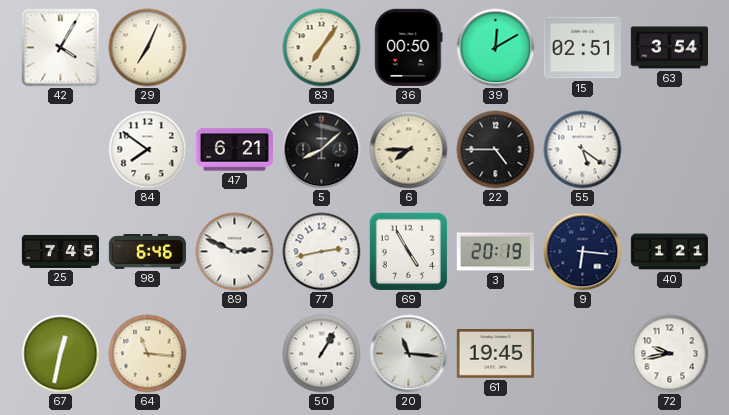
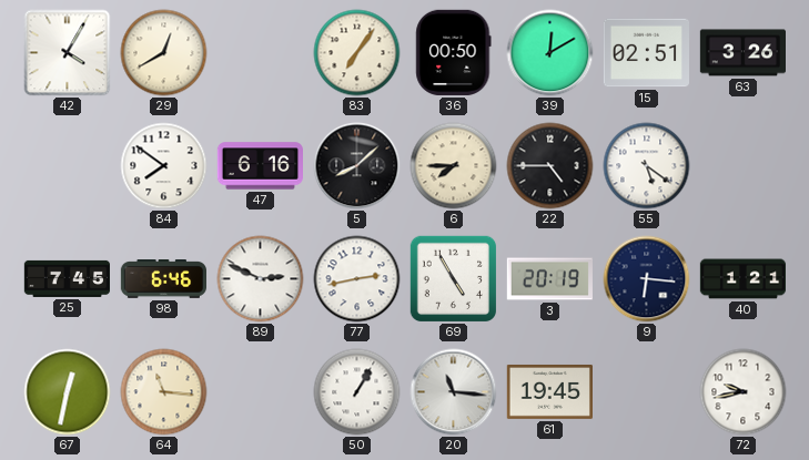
29: 7:04 -> 12:40 (164, 53)
63: 3:54 -> 3:26 (742, 53)
47: 6:21 -> 6:16 (260, 166)
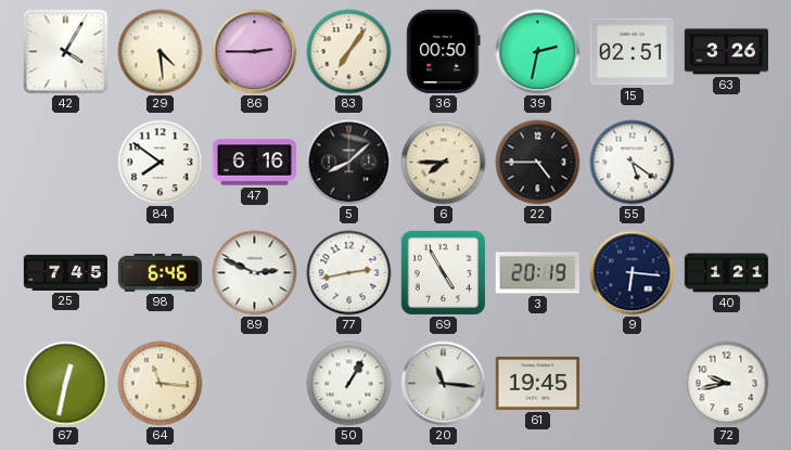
29: 12:40 -> 4:29 (161, 52)
86: none -> 2:45 (255, 52)
39: 12:10 -> 2:32 (538, 52)
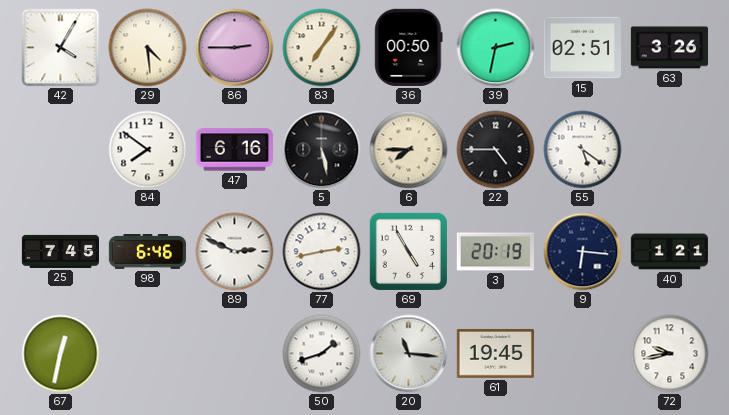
5: 8:08 -> 5:28 (322, 150)
64: 11:16 -> none (161, 384)
50: 1:05 -> 1:42 (322, 354)
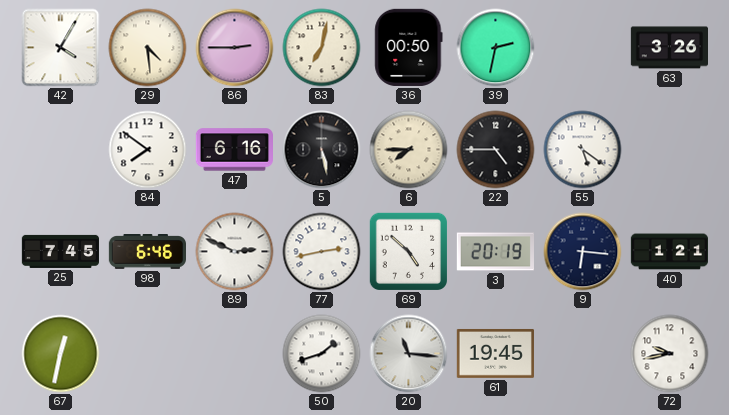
83: 7:06 -> 7:02 (322, 48)
15: 02:51 -> none (582, 48)
69: 4:55 -> 4:52 (409, 252)
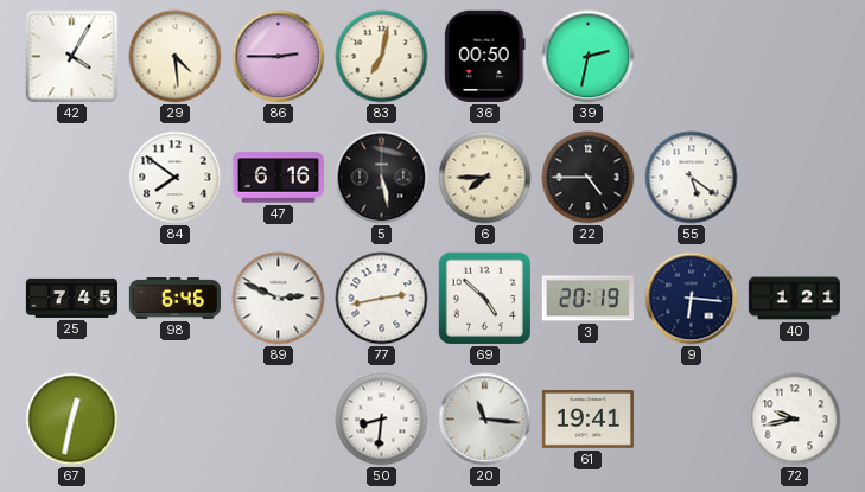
63: 3:26 -> none (669, 48)
50: 1:42 -> 8:31 (382, 420)
61: 19:45 -> 19:41 (587, 418)
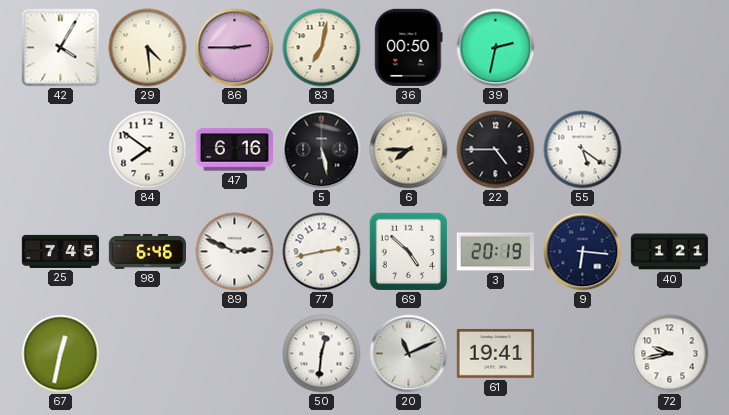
50: 8:31 -> 12:31 (322, 354)
20: 11:16 -> 11:11 (409, 354)
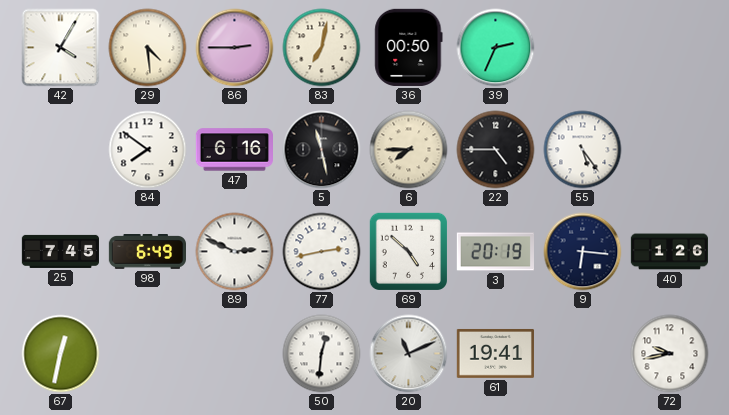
39: 2:32 -> 2:34 (496, 48)
5: 5:28 -> 11:28 (322, 150)
55: 5:21 -> 5:24 (583, 150)
98: 6:46 -> 6:49 (147, 252)
40: 1:21 -> 1:26 (669, 252)
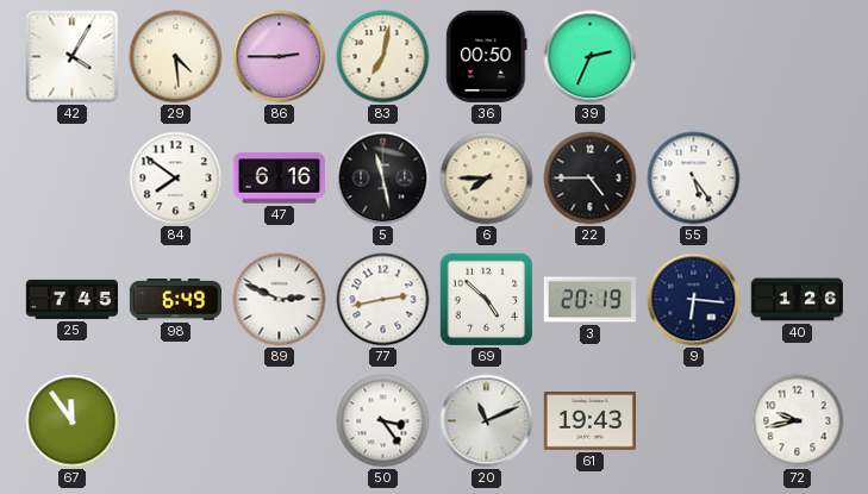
67: 12:32 -> 11:54 (73, 421)
50: 12:31 -> 3:24 (383, 421)
61: 19:41 -> 19:43 (589, 420)
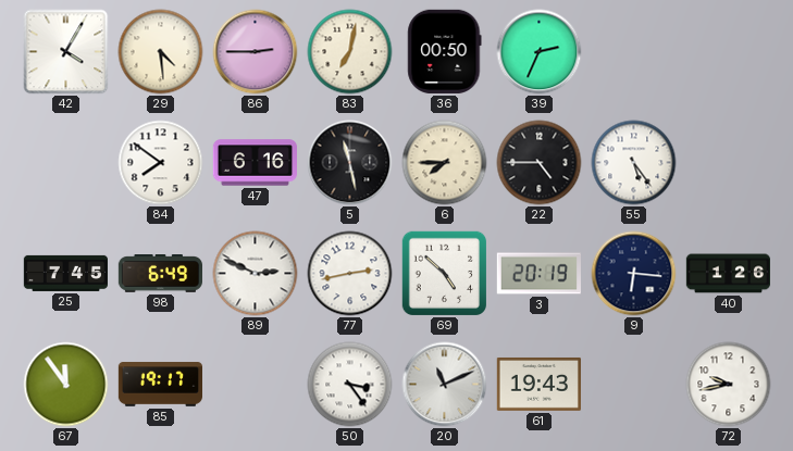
85: none -> 19:17 (160, 385)
